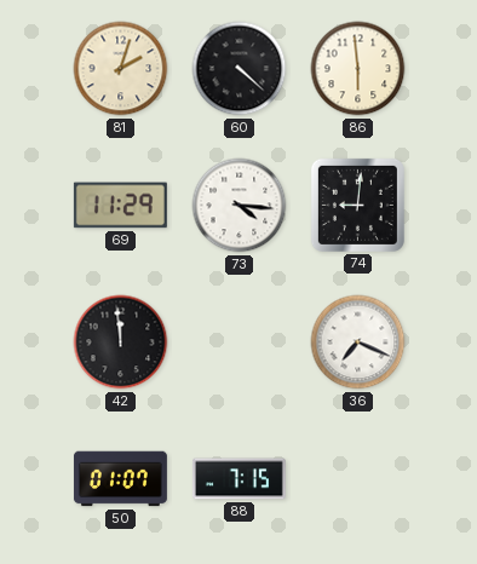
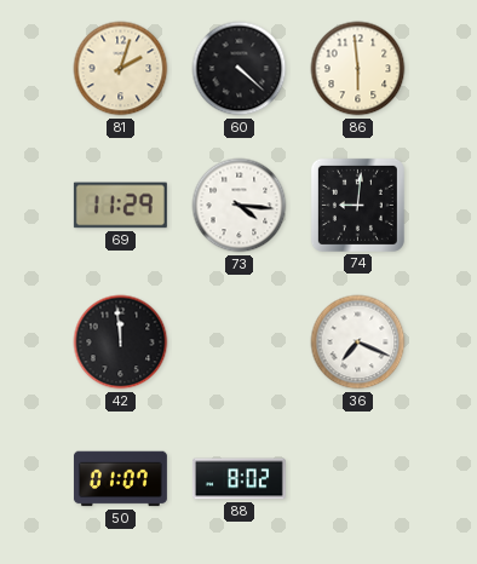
88: 7:15 -> 8:02 (238, 479)
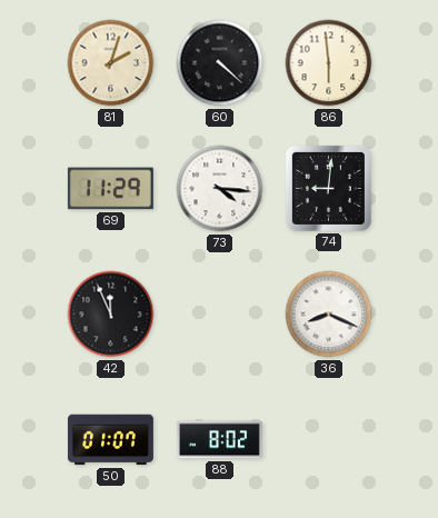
42: 11:59 -> 11:56 (111, 315)
36: 7:19 -> 8:19 (329, 315)
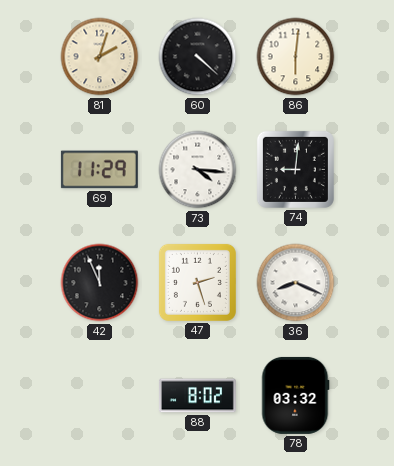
86: 5:59 -> 6:01 (296, 57)
47: none -> 2:27 (197, 282)
50: 01:07 -> none (110, 440)
78: none -> 03:32 (295, 395)
